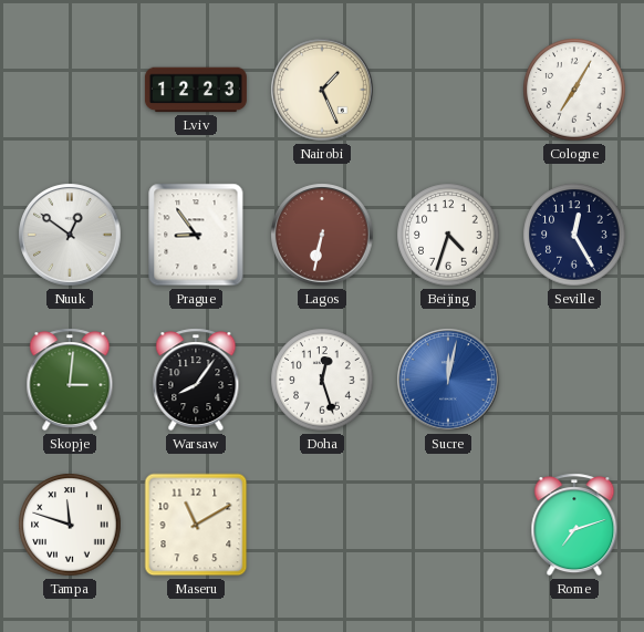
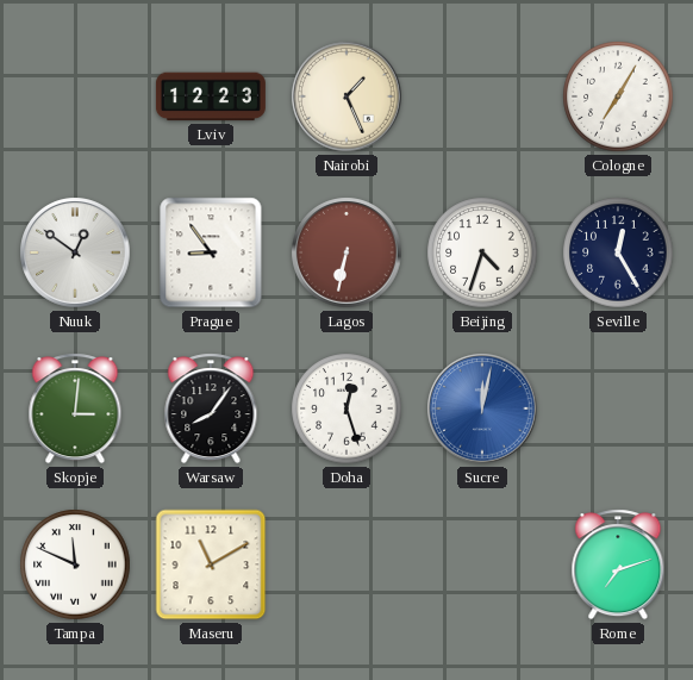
Tampa: 11:48 -> 11:49 (75, 564)
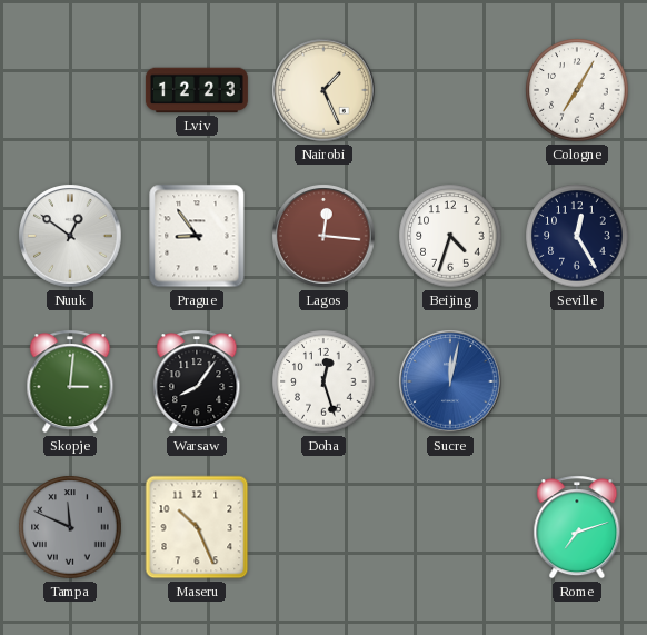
Lagos: 6:32 -> 12:16 (323, 236)
Tampa dial: white -> grey (70, 527)
Maseru: 11:10 -> 10:26 (197, 527)
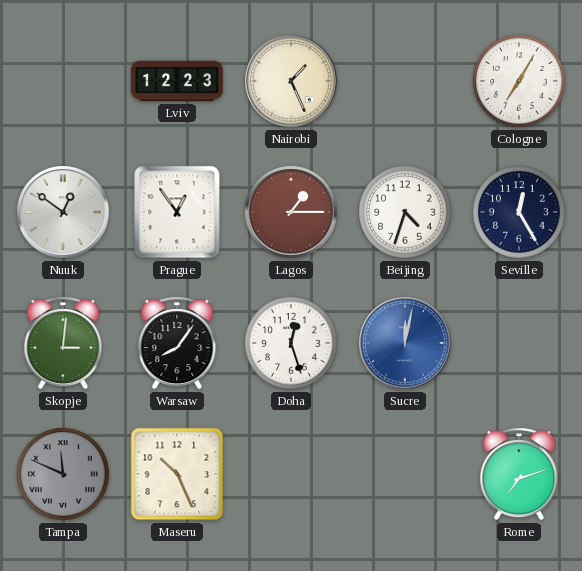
Prague: 8:54 -> 12:54 (177, 212)
Lagos: 12:16 -> 1:15 (291, 212)
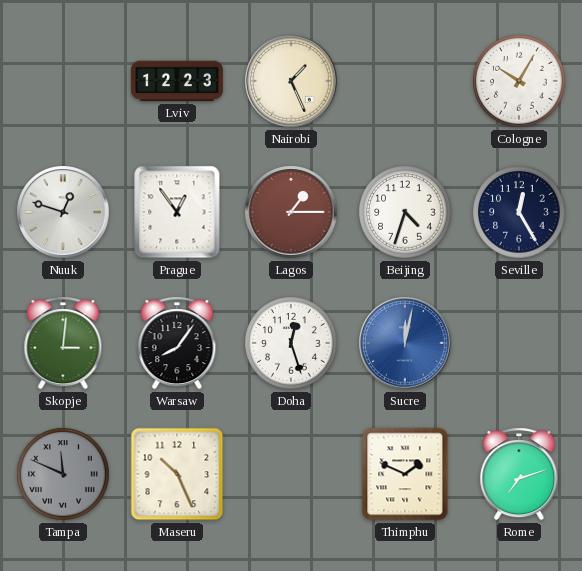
Cologne: 7:05 -> 10:05 (519, 81)
Nuuk: 12:51 -> 12:48 (63, 212)
Thimphu: none -> 1:49 (405, 474)
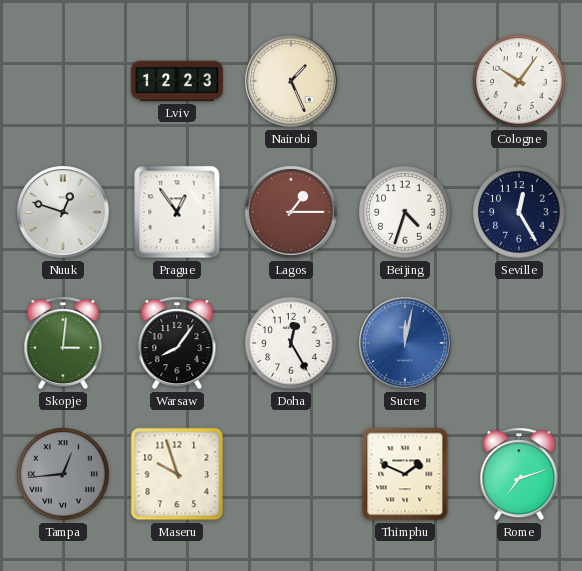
Cologne: 10:05 -> 10:06 (519, 81)
Doha: 12:27 -> 12:25 (291, 343)
Tampa: 11:49 -> 12:44 (63, 474)
Maseru: 10:26 -> 9:57 (177, 474)
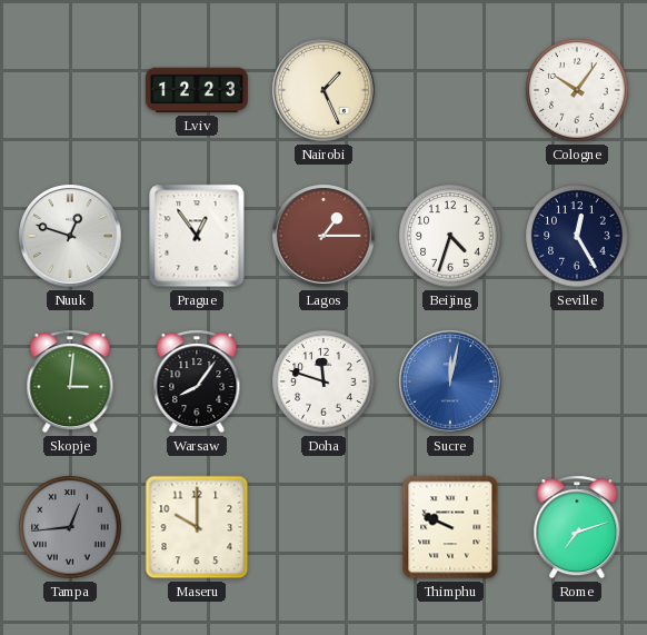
Doha: 12:25 -> 11:48 (323, 381)
Maseru: 9:57 -> 10:00 (197, 527)
Thimphu: 1:49 -> 9:49 (450, 527)
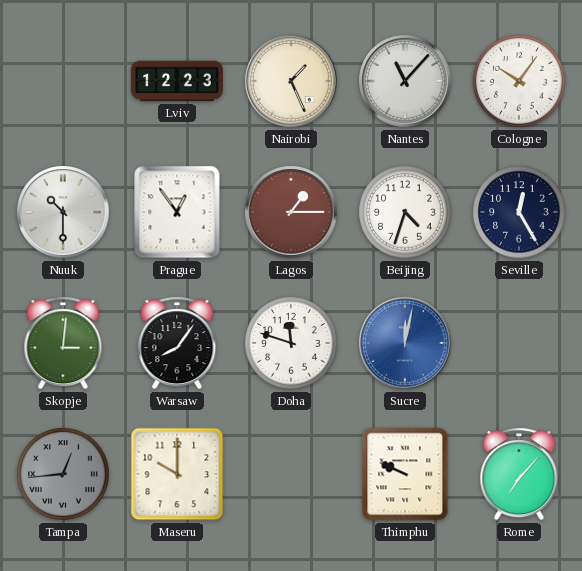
Nantes: none -> 11:07 (405, 81)
Nuuk: 12:48 -> 10:30 (63, 212)
Rome: 7:12 -> 7:07 (519, 474)
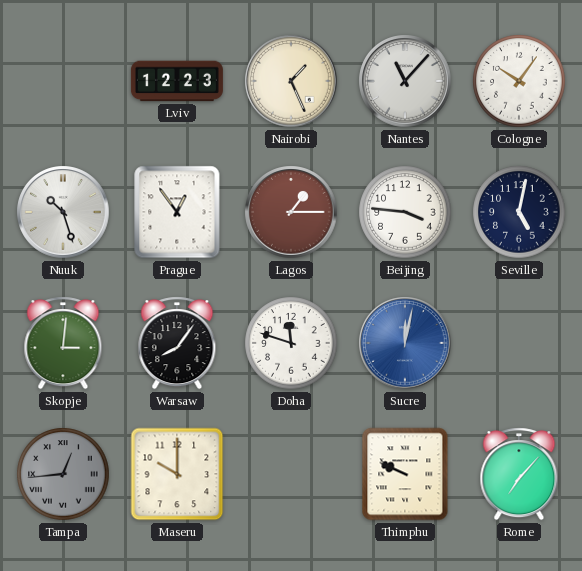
Nuuk: 10:30 -> 10:27 (63, 212)
Beijing: 4:33 -> 3:46 (405, 212)
Seville: 12:25 -> 5:02 (519, 212)
